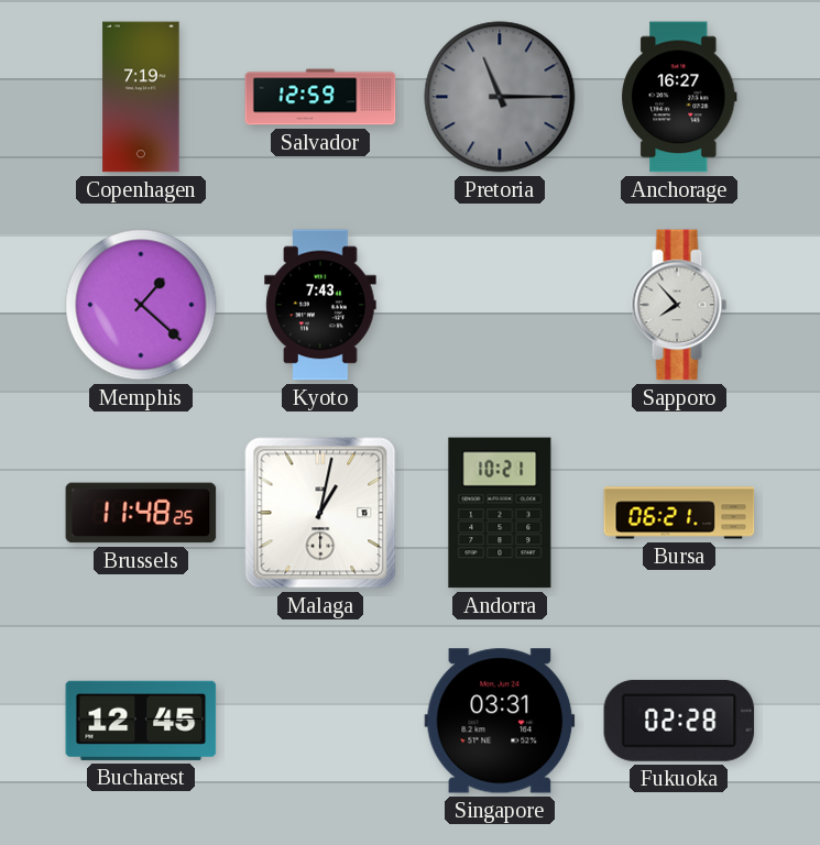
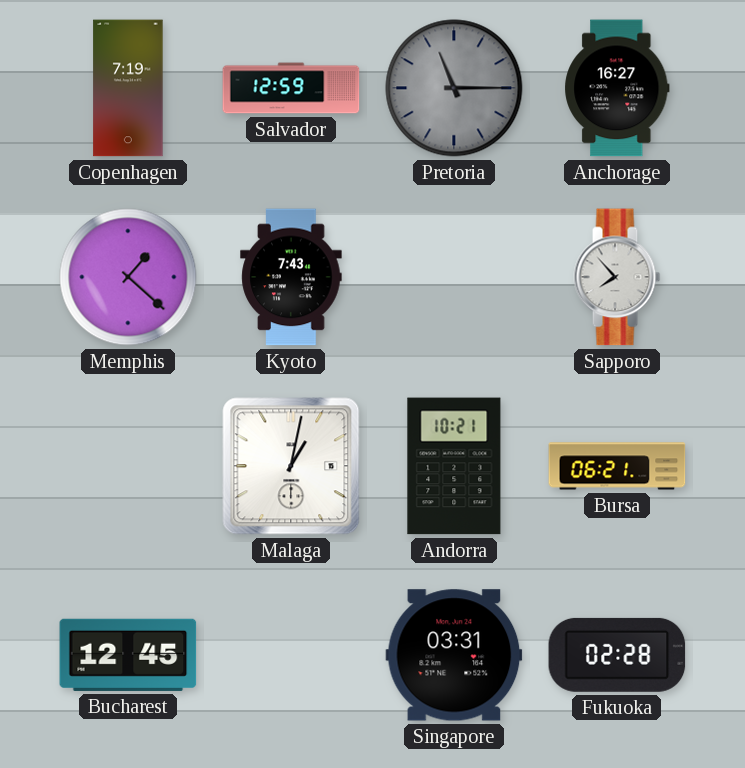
Brussels: 11:48 -> none (141, 513)
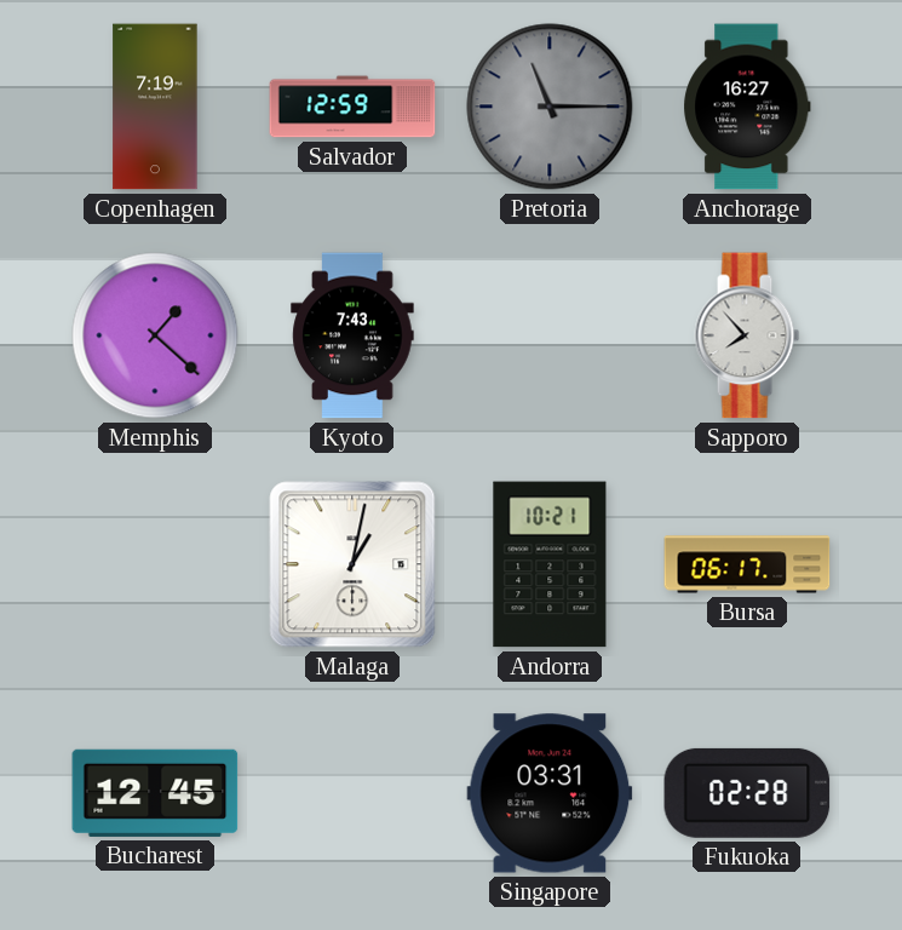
Bursa: 06:21 -> 06:17 (747, 564)
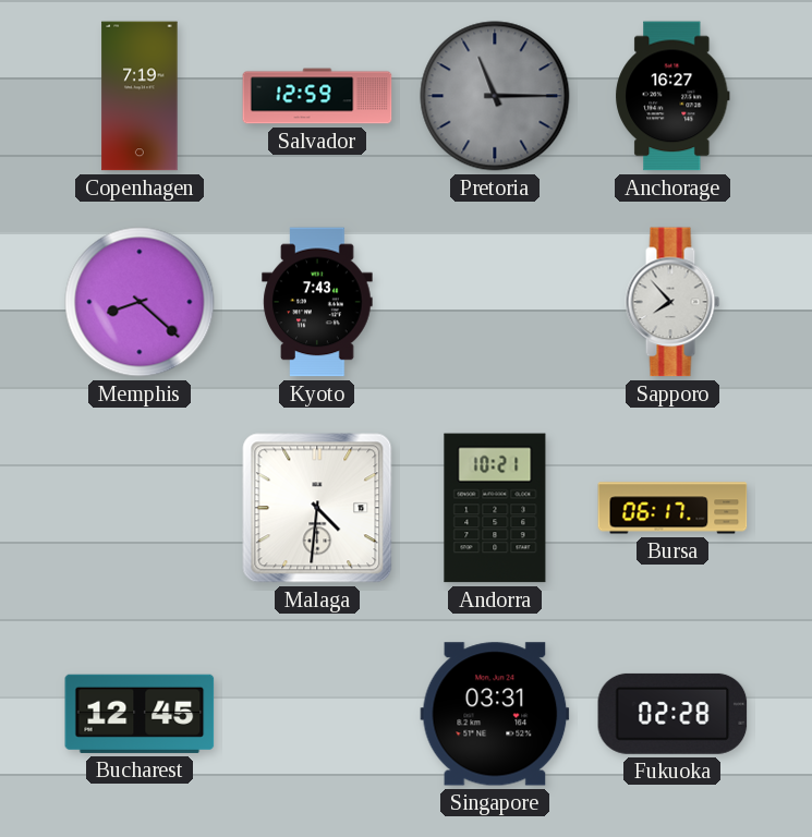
Memphis: 1:22 -> 8:22 (140, 302)
Malaga: 1:02 -> 4:31 (317, 508)
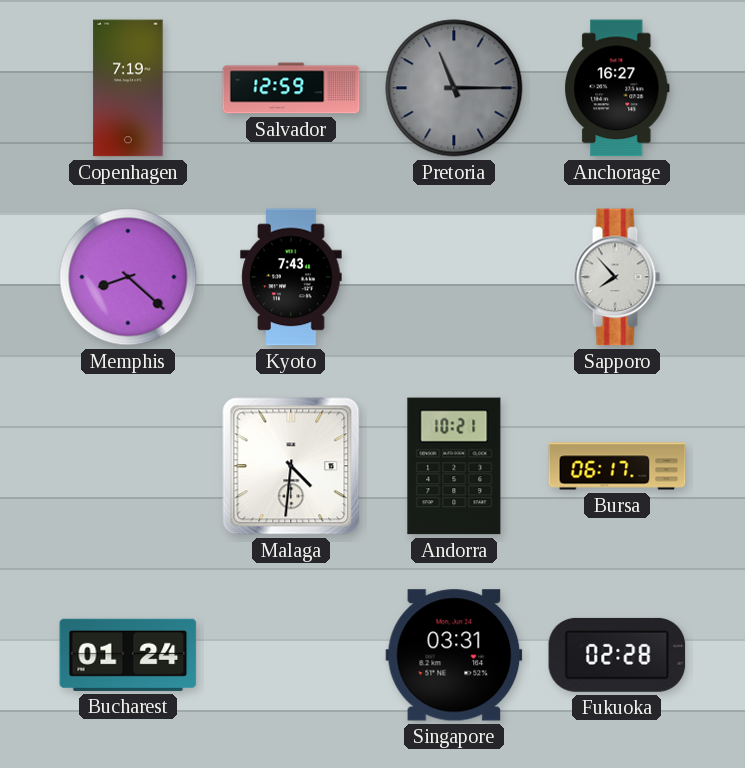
Bucharest: 12:45 -> 01:24 (128, 655)
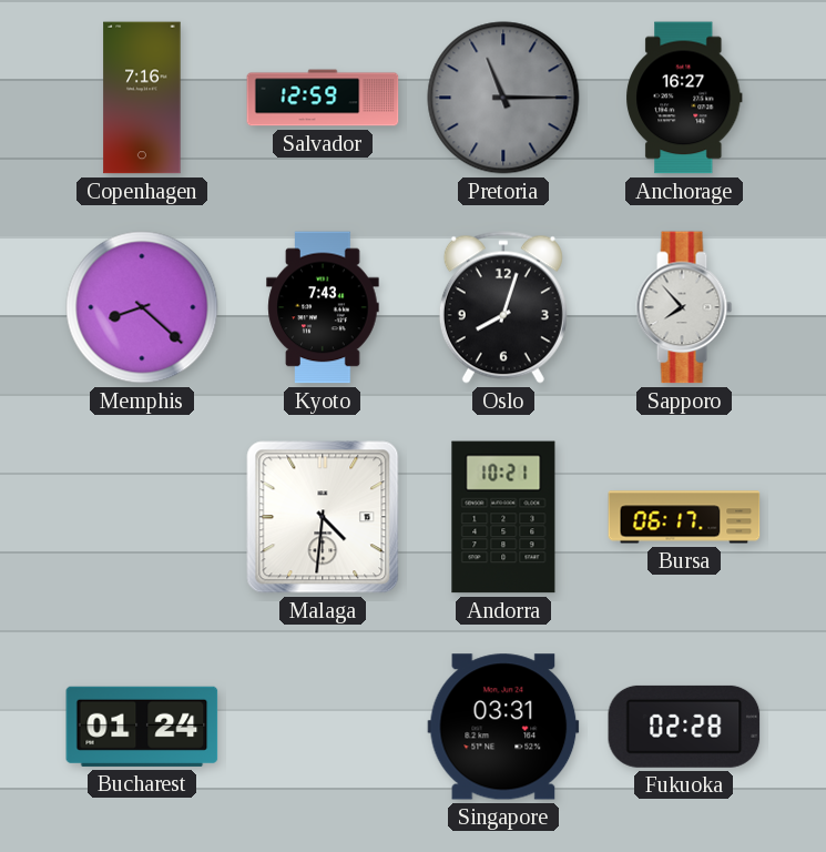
Copenhagen: 7:19 -> 7:16 (142, 98)
Oslo: none -> 8:03 (503, 307)
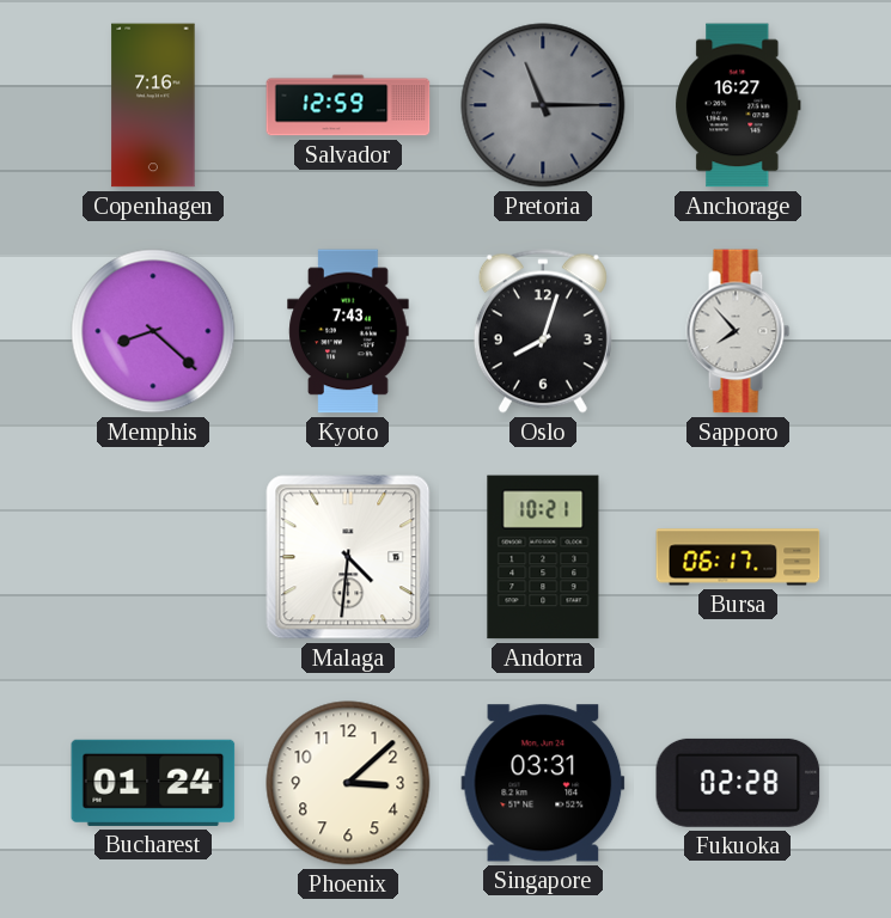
Phoenix: none -> 3:08 (348, 783)
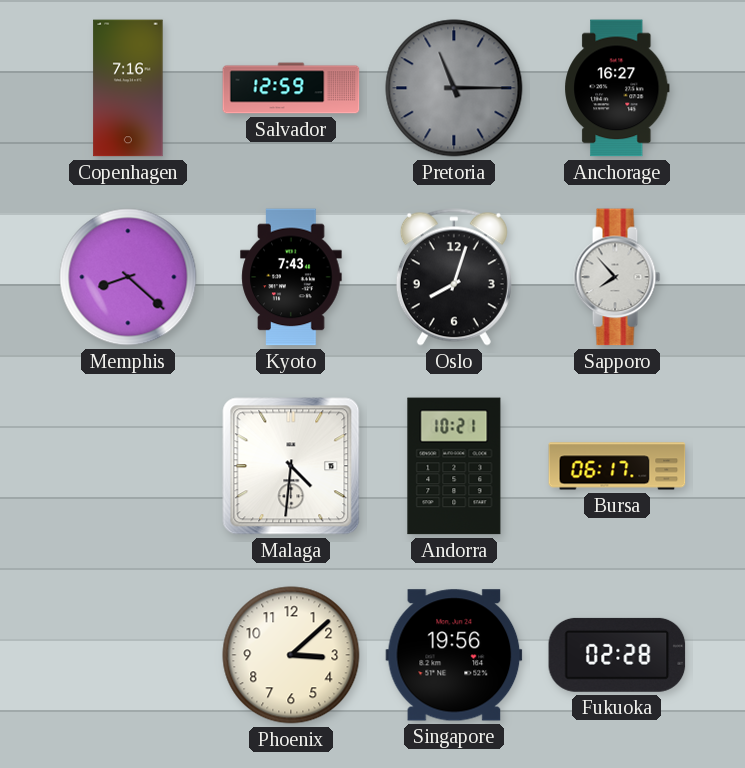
Bucharest: 01:24 -> none (153, 783)
Singapore: 03:31 -> 19:56 (454, 655)
